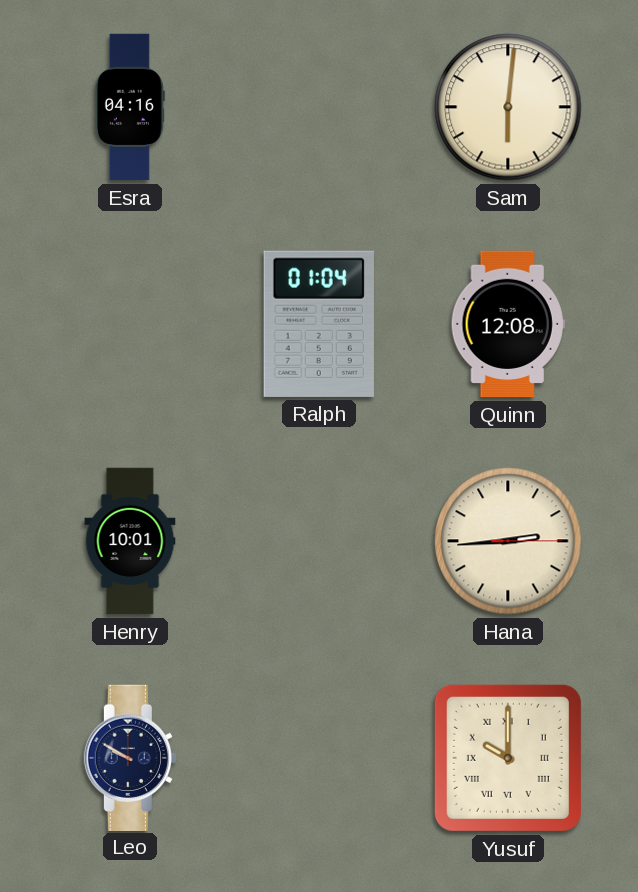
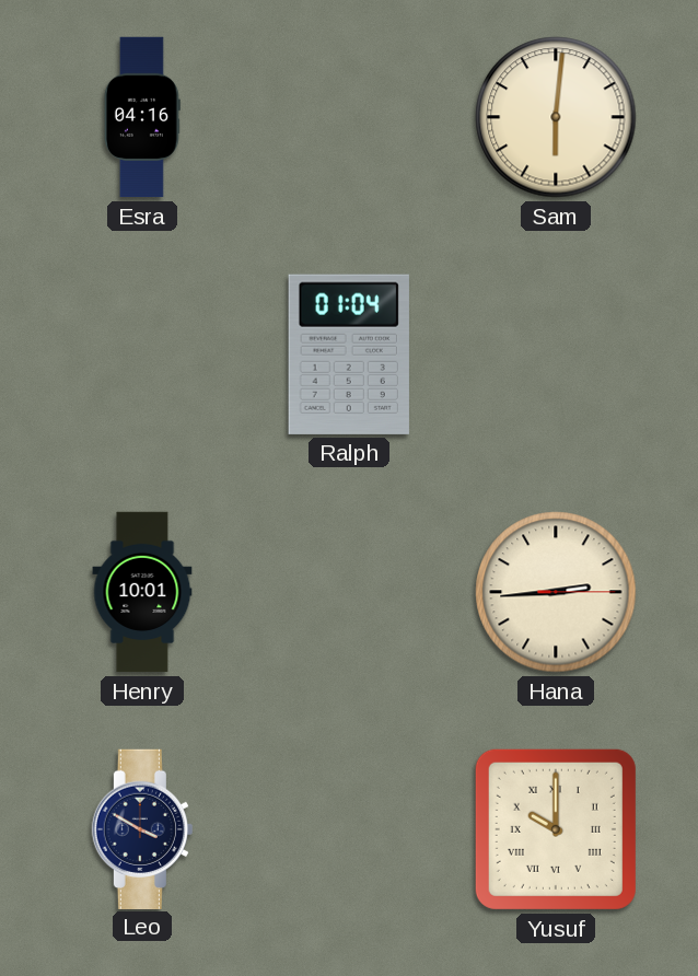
Quinn: 12:08 -> none (508, 324)
Leo: 9:50 -> 3:50 (142, 828)
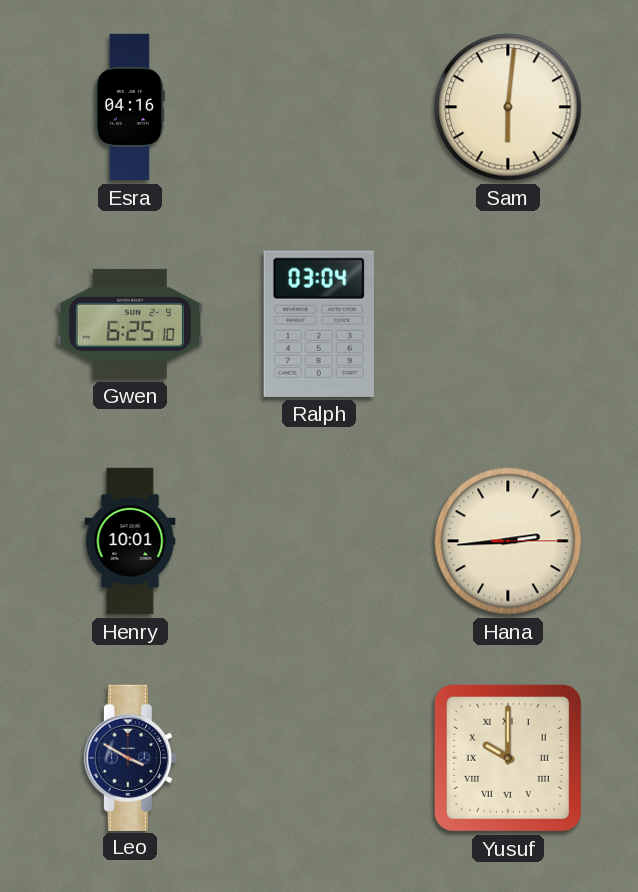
Gwen: none -> 6:25 (130, 324)
Ralph: 01:04 -> 03:04 (319, 324)
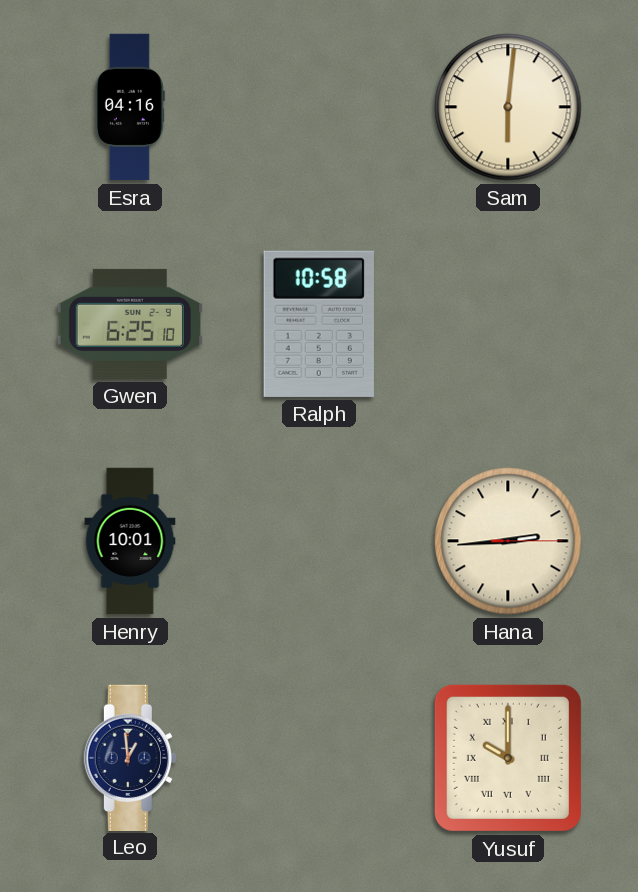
Ralph: 03:04 -> 10:58 (319, 324)
Leo: 3:50 -> 12:59 (130, 757)
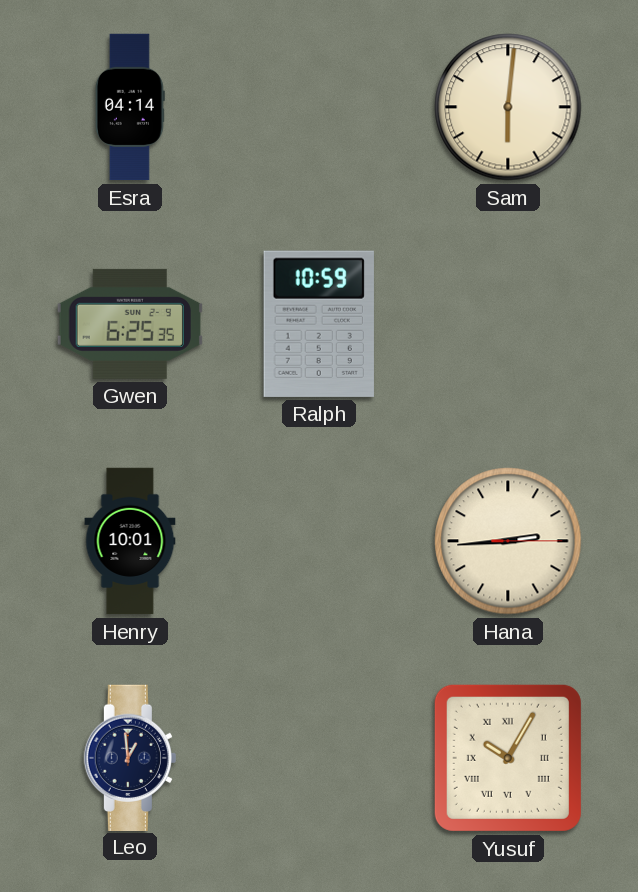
Esra: 04:16 -> 04:14 (130, 107)
Gwen: 6:25:10 -> 6:25:35 (130, 324)
Ralph: 10:58 -> 10:59 (319, 324)
Yusuf: 10:00 -> 10:05 (508, 758)
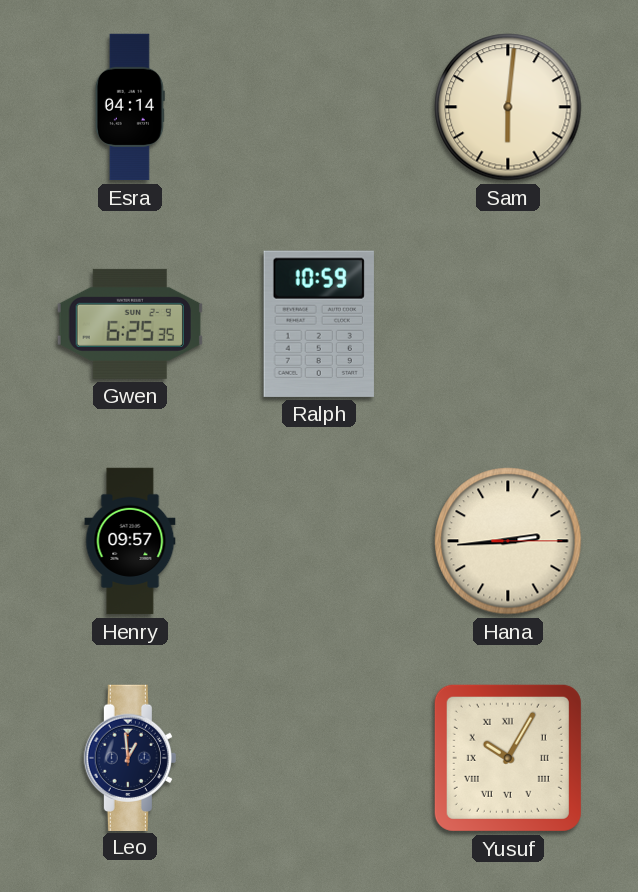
Henry: 10:01 -> 09:57 (130, 541)
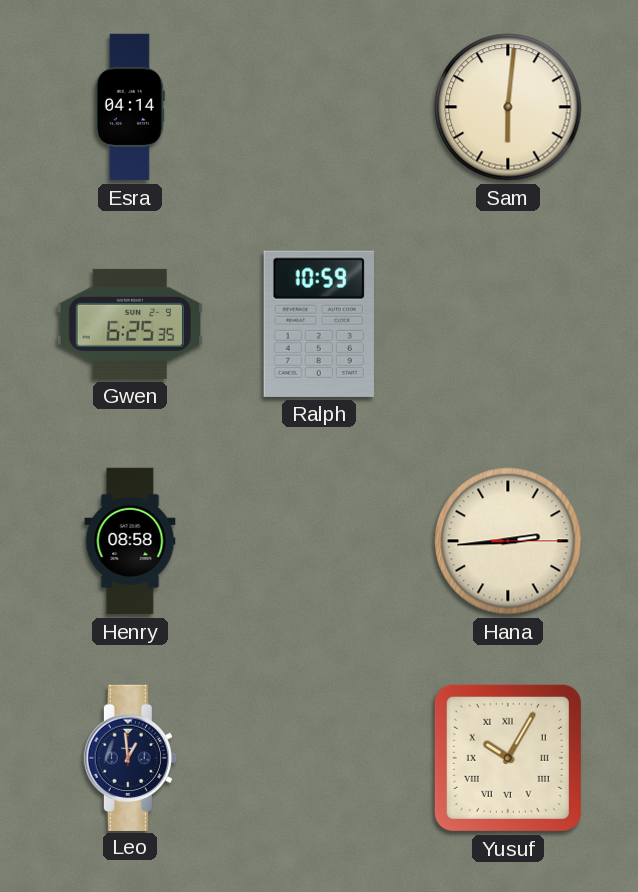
Henry: 09:57 -> 08:58 (130, 541)
